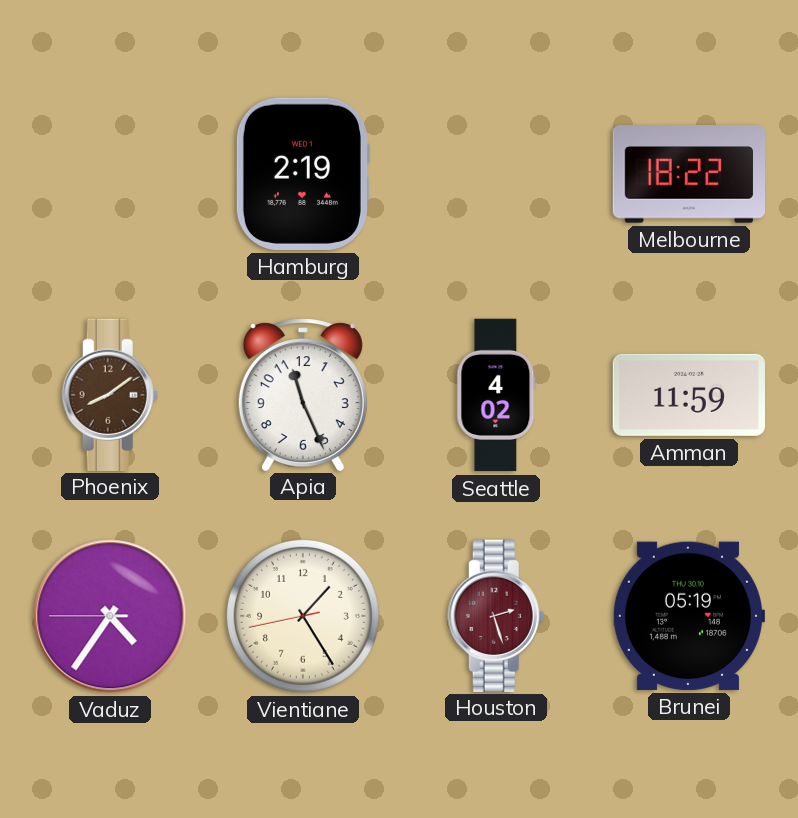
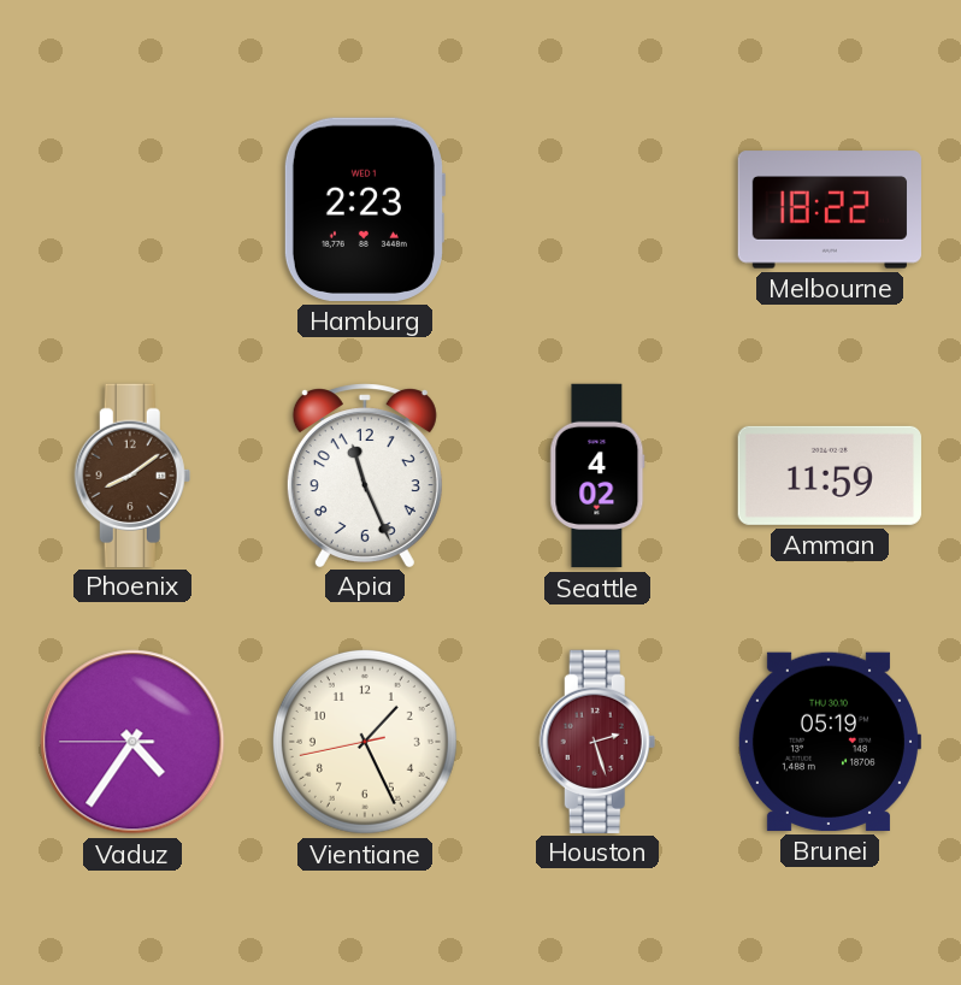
Hamburg: 2:19 -> 2:23 (364, 210)
Vientiane: 1:24 -> 1:25 (365, 742)
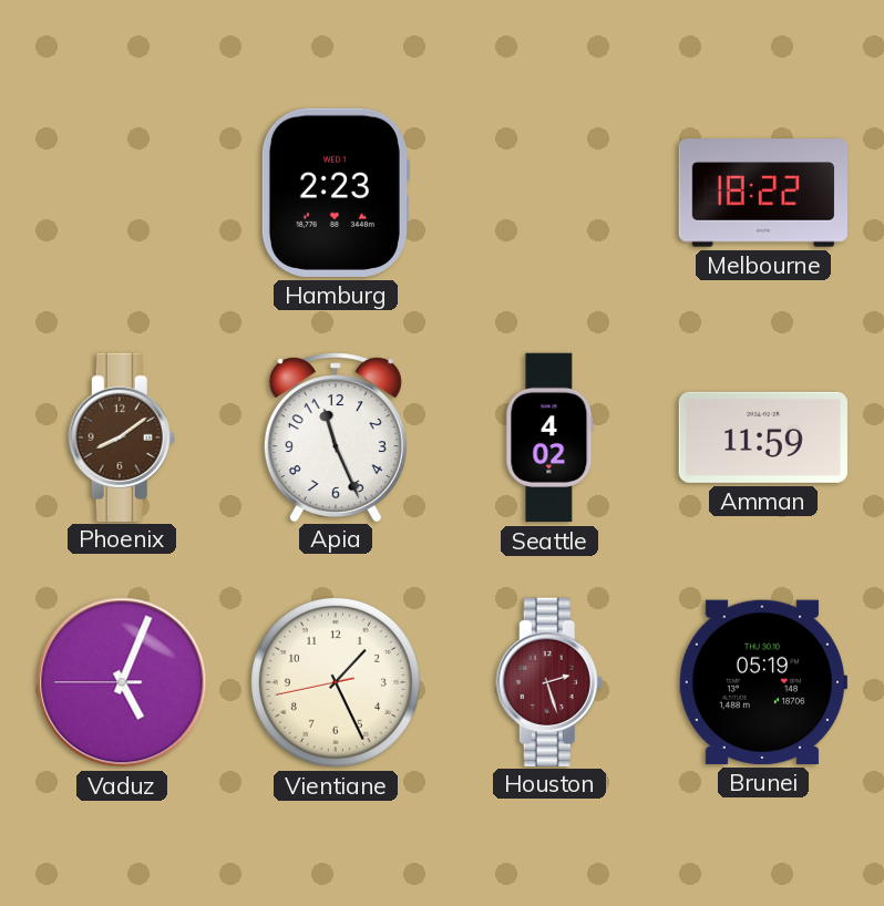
Vaduz: 4:35 -> 5:03 (122, 682)
